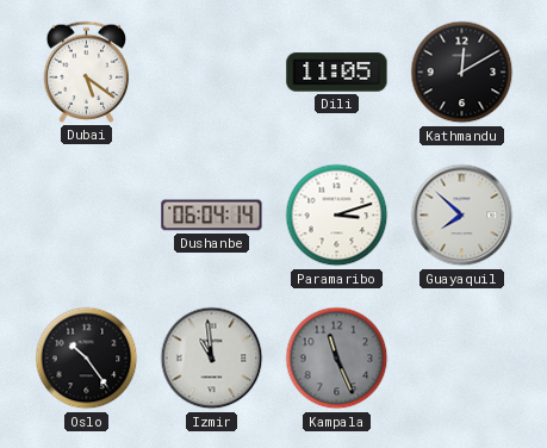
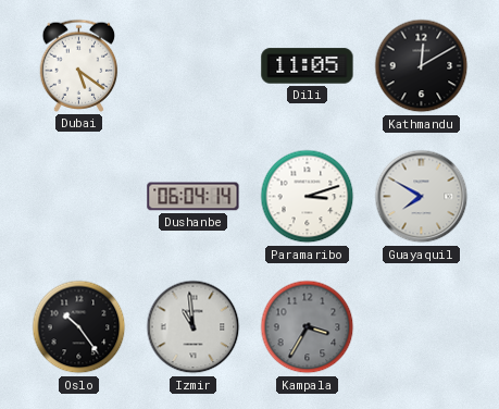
Guayaquil: 7:52 -> 7:50 (422, 197)
Kampala: 11:26 -> 3:35 (308, 327)
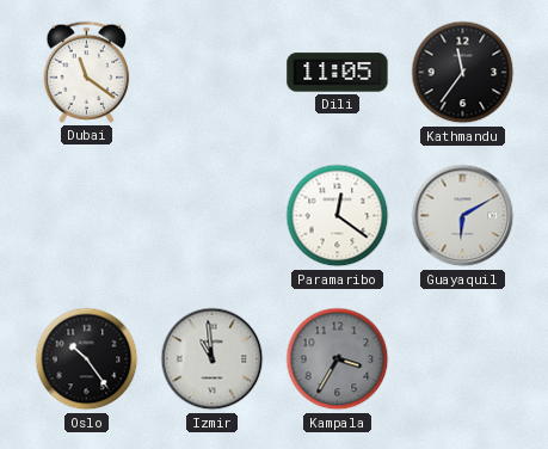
Dubai: 5:21 -> 11:21 (87, 72)
Kathmandu: 12:10 -> 11:36 (463, 73)
Dushanbe: 06:04 -> none (194, 197)
Paramaribo: 3:12 -> 12:21 (338, 216)
Guayaquil: 7:50 -> 6:10 (463, 216)
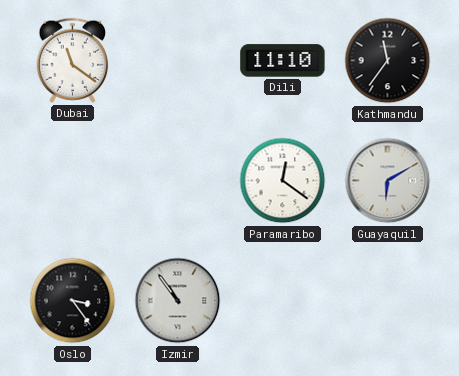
Dili: 11:05 -> 11:10 (283, 61)
Oslo: 10:24 -> 3:24 (73, 301)
Izmir: 10:59 -> 10:54 (178, 301)
Kampala: 3:35 -> none (338, 359)
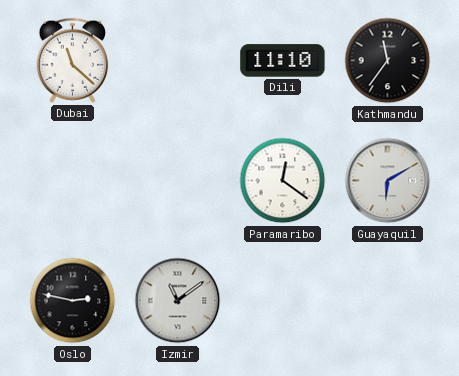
Dubai: 11:21 -> 11:22 (73, 60)
Oslo: 3:24 -> 2:47 (73, 301)
Izmir: 10:54 -> 11:09 (178, 301)
